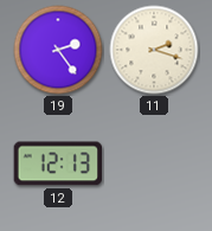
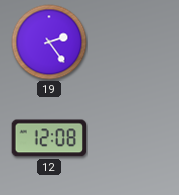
11: 2:18 -> none (154, 50)
12: 12:13 -> 12:08 (48, 138)
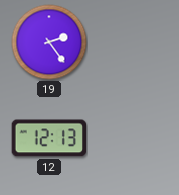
12: 12:08 -> 12:13 (48, 138)
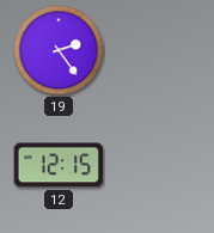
12: 12:13 -> 12:15 (57, 165)
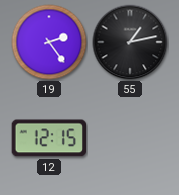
55: none -> 1:13 (130, 42)
